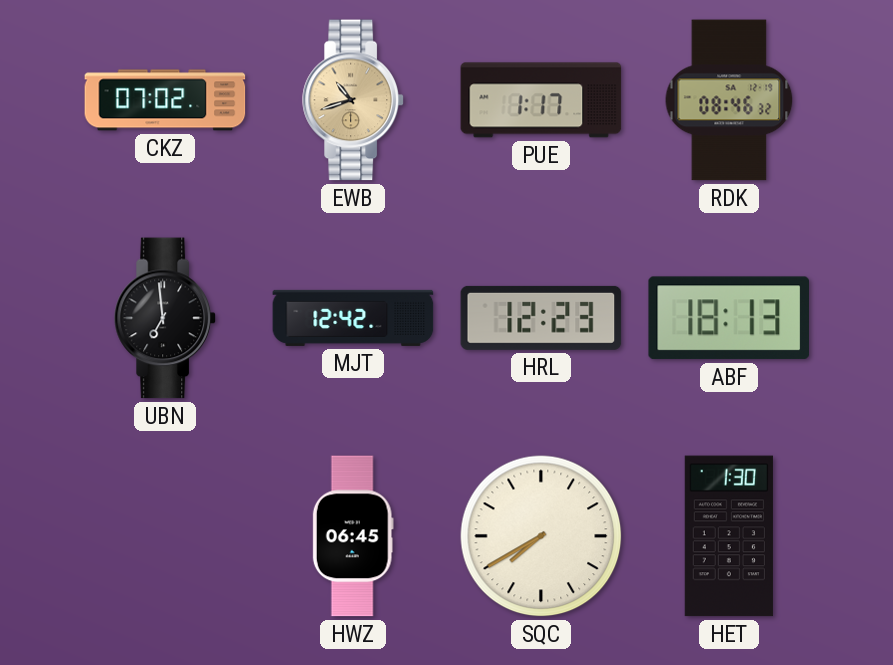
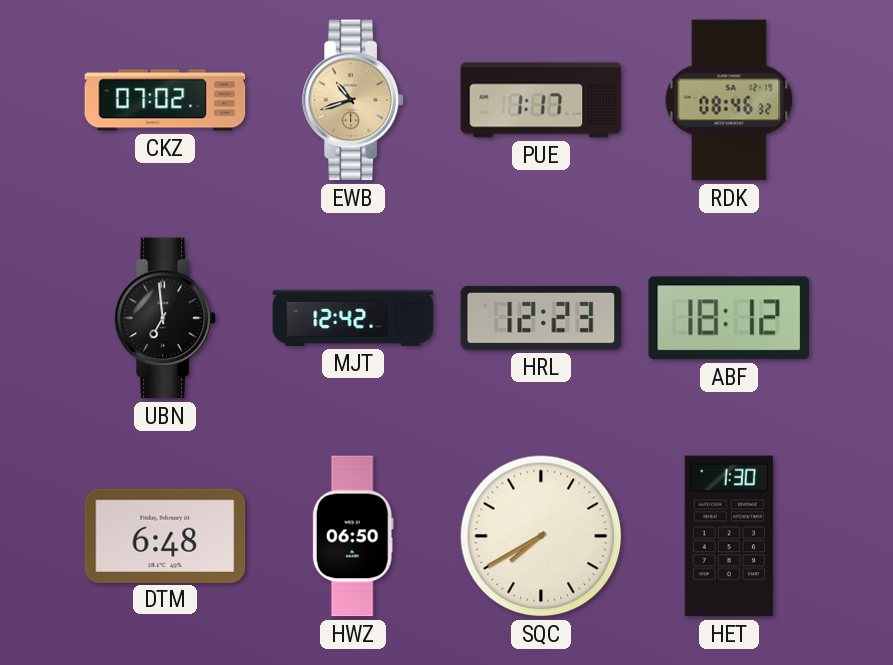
ABF: 18:13 -> 18:12 (728, 318)
DTM: none -> 6:48 (165, 535)
HWZ: 06:45 -> 06:50 (353, 536)
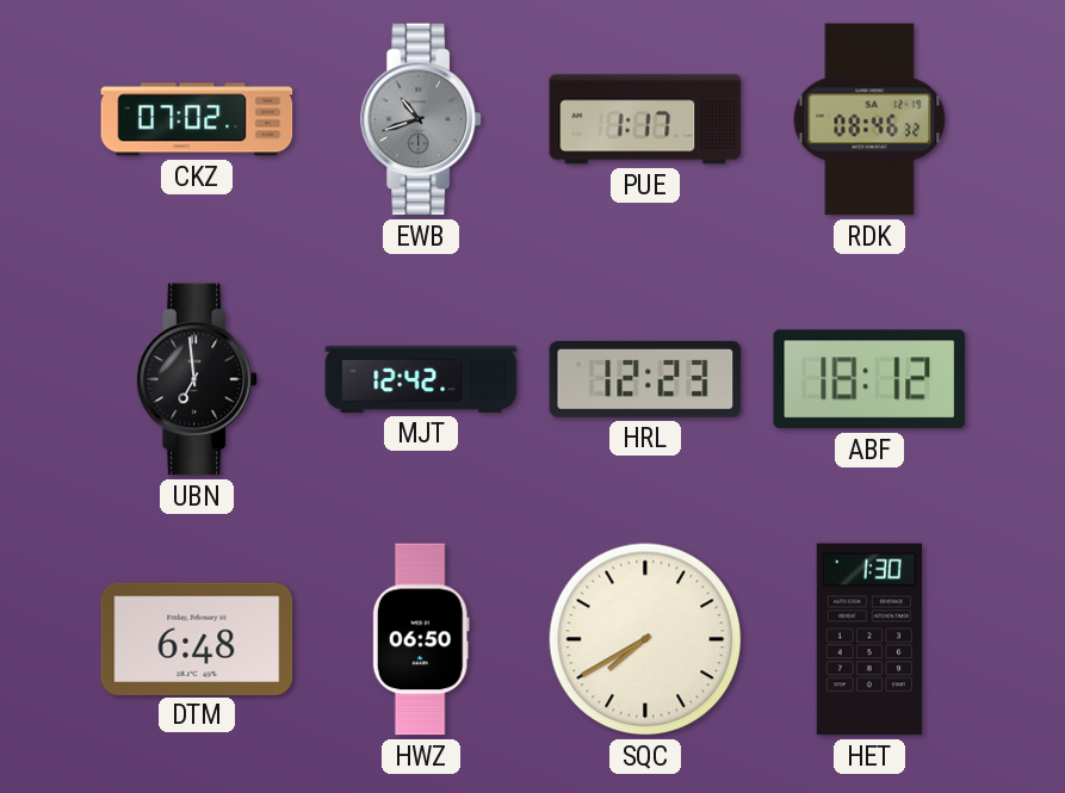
EWB dial: champagne -> grey (421, 119)
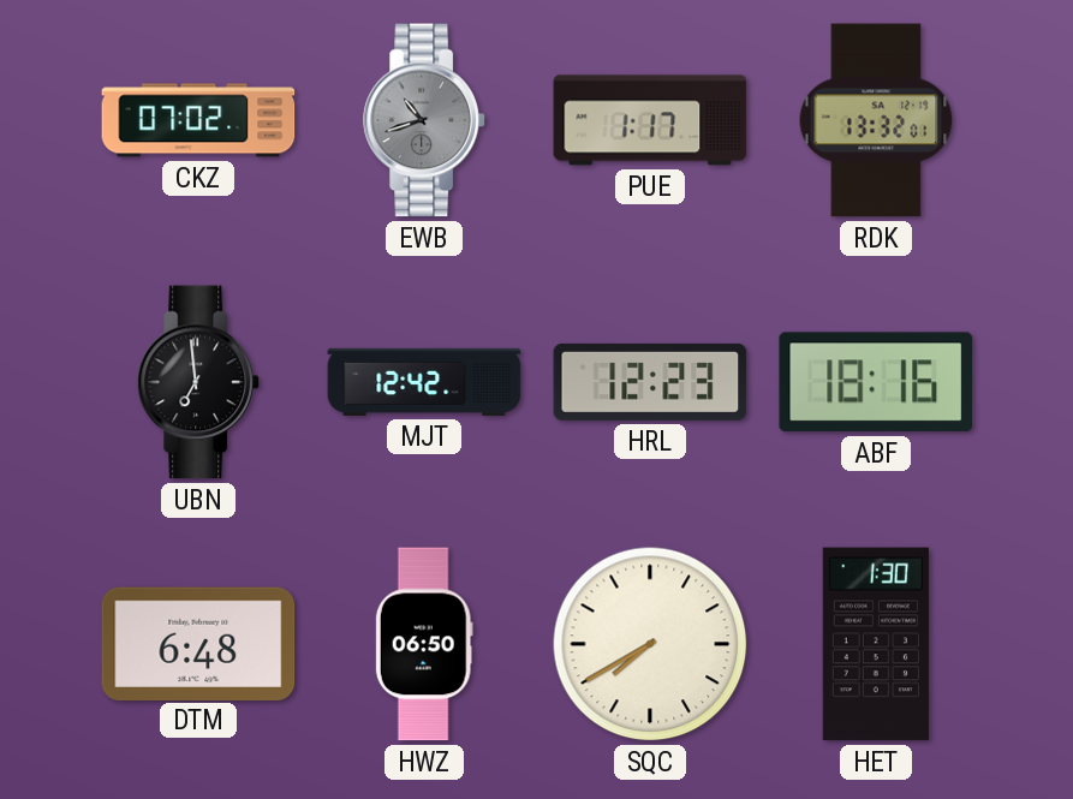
RDK: 08:46 -> 13:32 (876, 120)
ABF: 18:12 -> 18:16 (875, 382)
